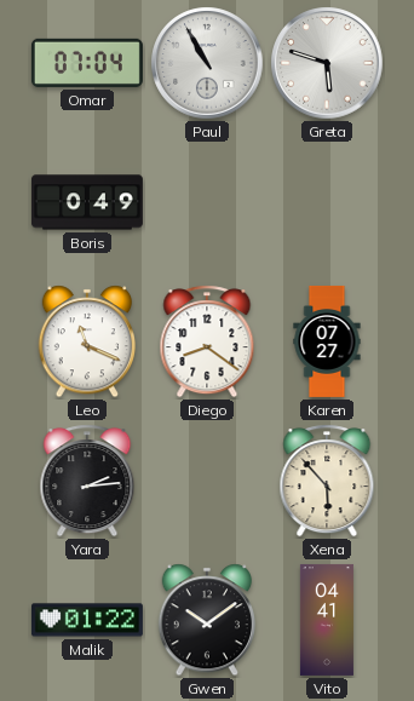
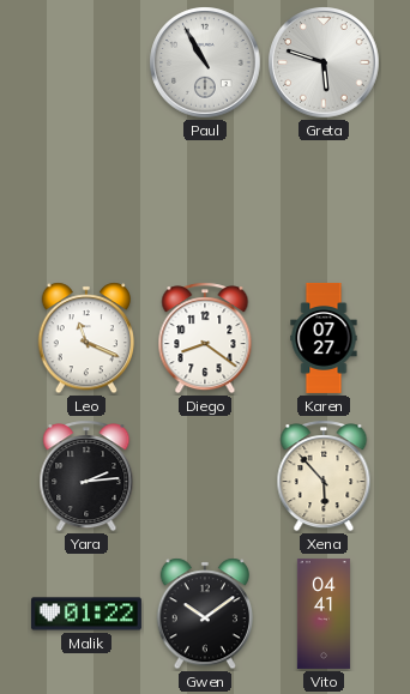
Omar: 07:04 -> none (87, 63)
Boris: 0:49 -> none (87, 202)
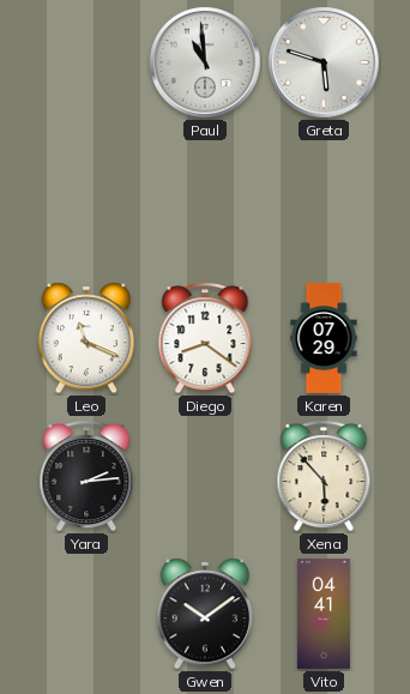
Paul: 10:55 -> 10:59 (205, 62)
Karen: 07:27 -> 07:29 (324, 338)
Malik: 01:22 -> none (86, 614)
